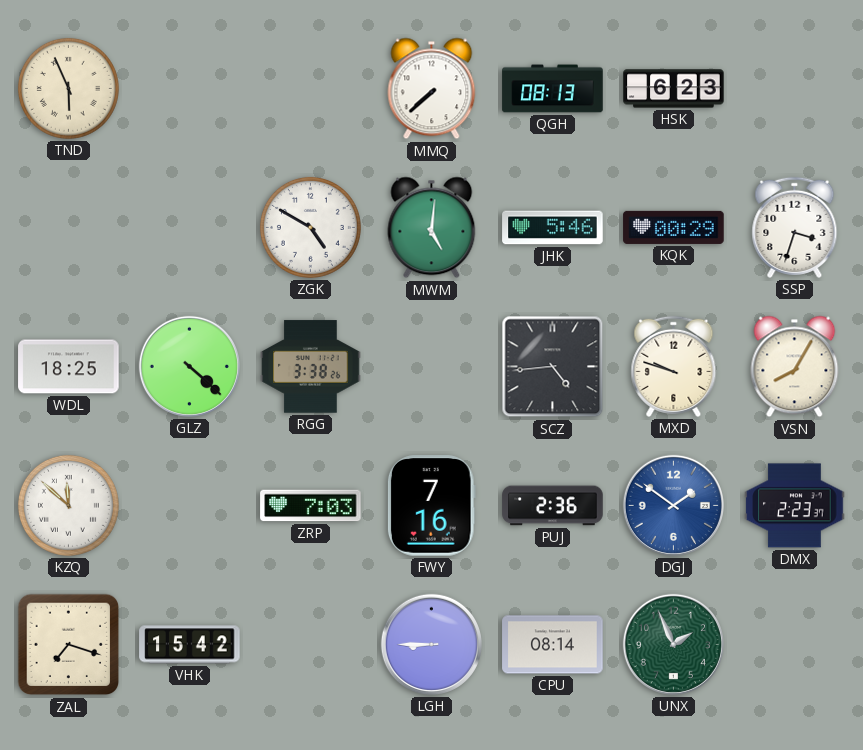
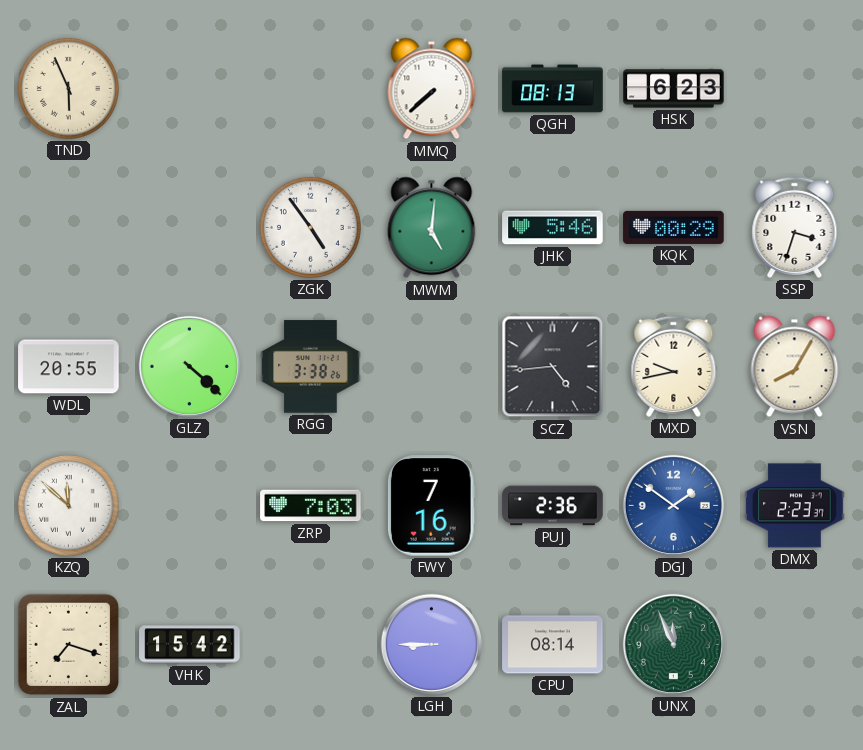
ZGK: 4:50 -> 4:54 (310, 227)
WDL: 18:25 -> 20:55 (69, 367)
MXD: 9:48 -> 9:43 (674, 366)
UNX: 1:56 -> 11:56 (673, 644)
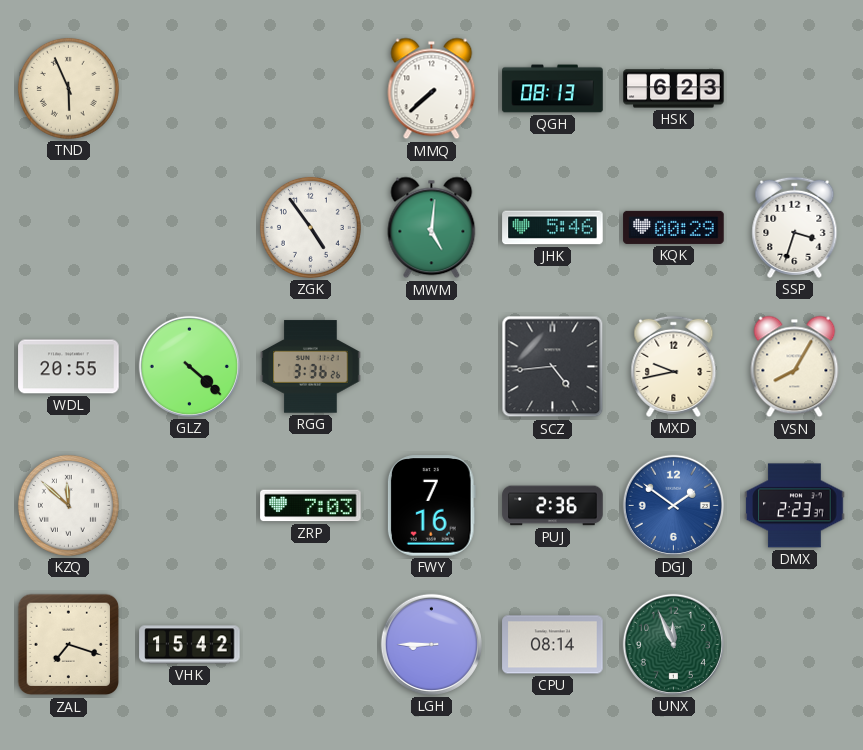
RGG: 3:38 -> 3:36 (311, 367)
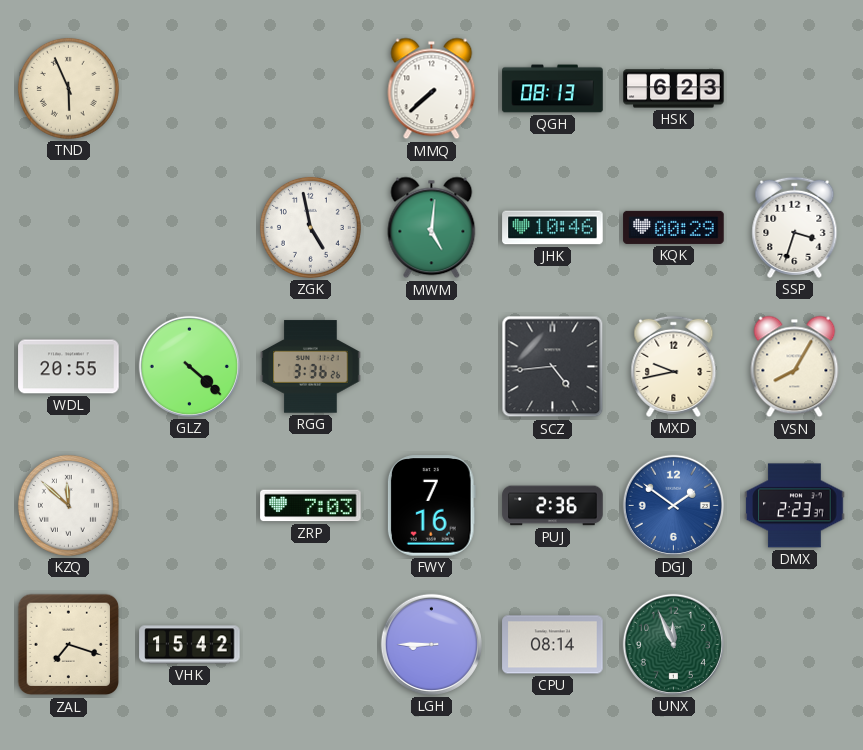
ZGK: 4:54 -> 4:58 (310, 227)
JHK: 5:46 -> 10:46 (553, 228)
